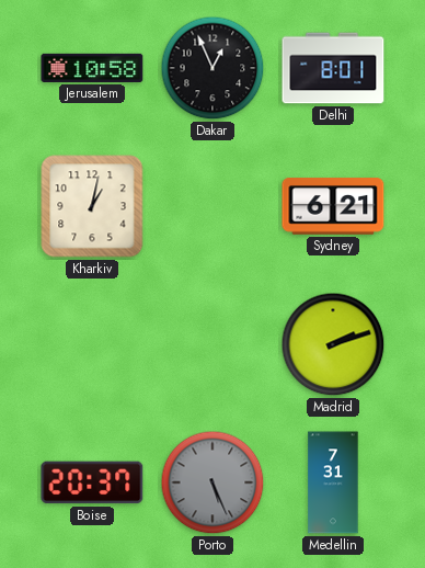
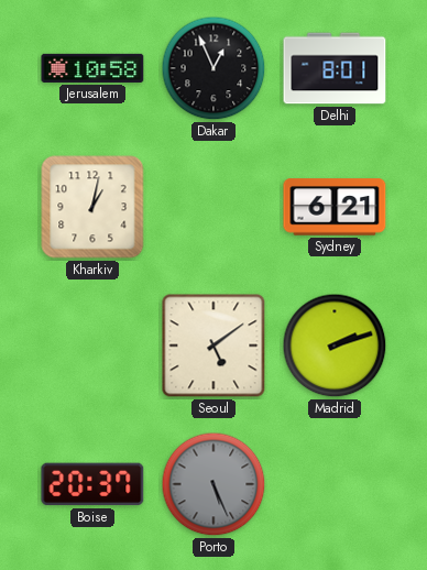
Seoul: none -> 5:09 (214, 346)
Medellin: 7:31 -> none (333, 482)
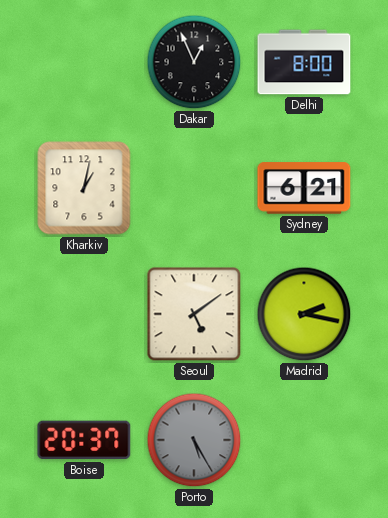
Jerusalem: 10:58 -> none (92, 68)
Delhi: 8:01 -> 8:00 (304, 62)
Madrid: 2:12 -> 2:17 (304, 314)
Porto: 5:26 -> 5:25 (194, 440)
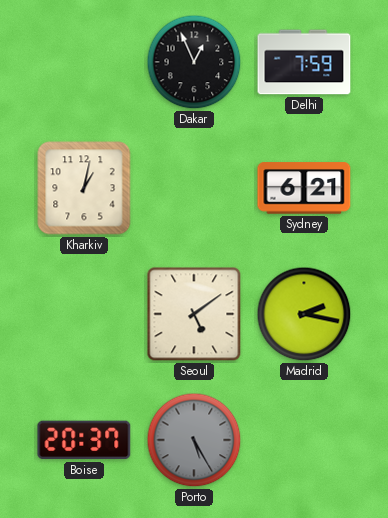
Delhi: 8:00 -> 7:59 (304, 62)
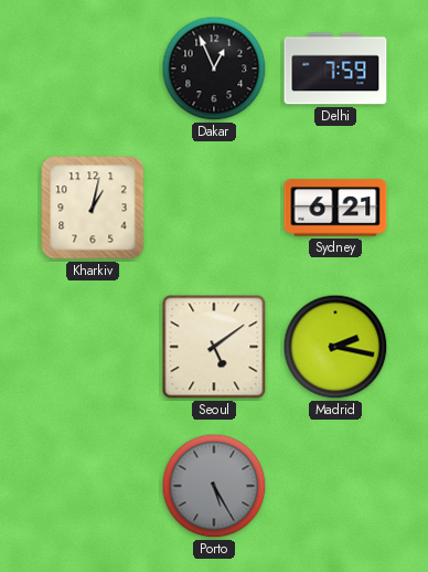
Boise: 20:37 -> none (84, 440)
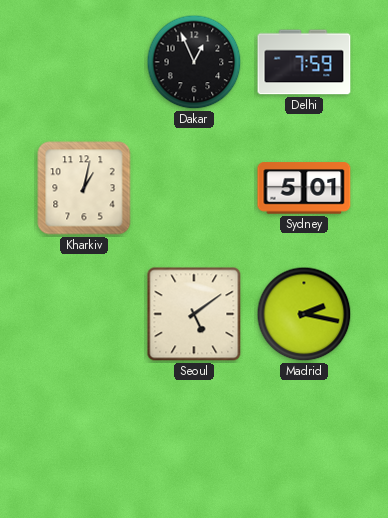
Sydney: 6:21 -> 5:01 (304, 188)
Porto: 5:25 -> none (214, 486)
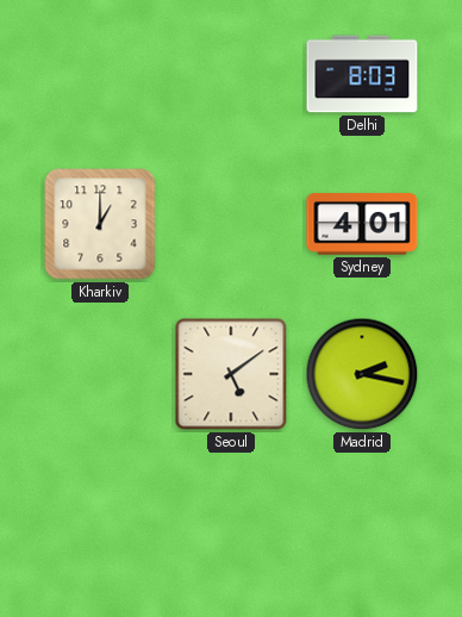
Dakar: 12:56 -> none (194, 62)
Delhi: 7:59 -> 8:03 (362, 74)
Kharkiv: 1:02 -> 1:00 (100, 224)
Sydney: 5:01 -> 4:01 (362, 224)
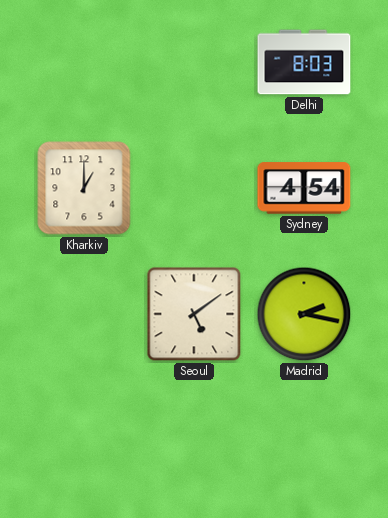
Sydney: 4:01 -> 4:54 (304, 188)
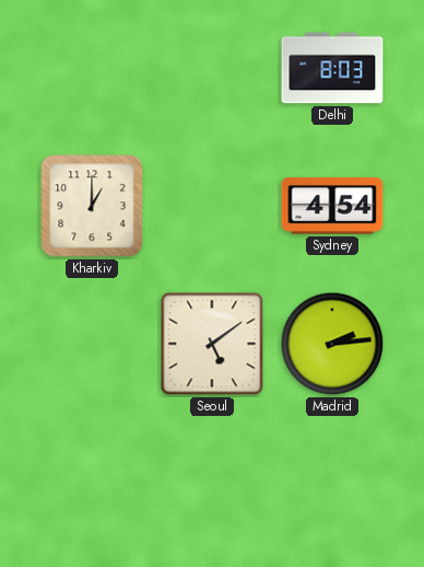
Madrid: 2:17 -> 2:14 (332, 344)
